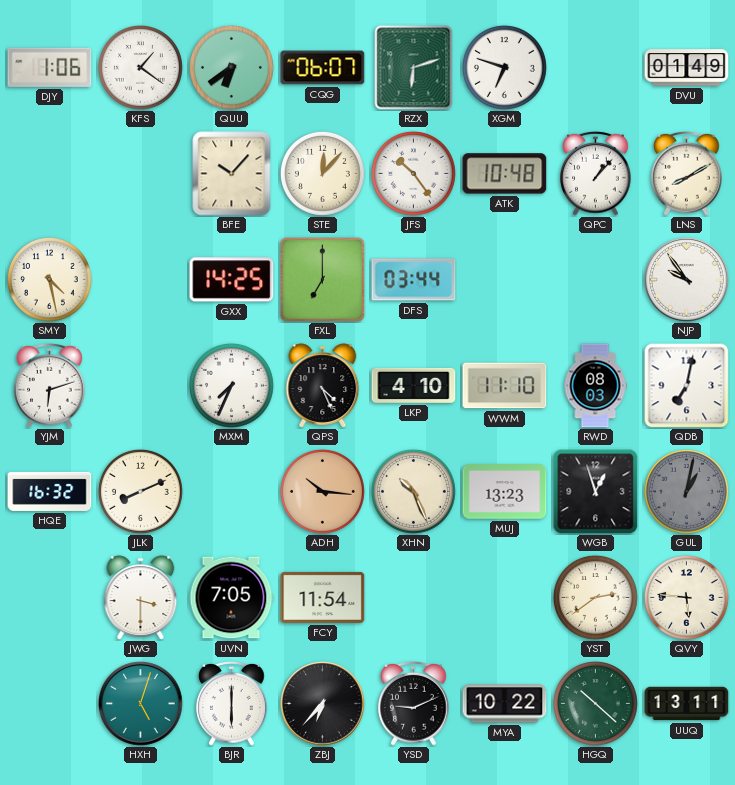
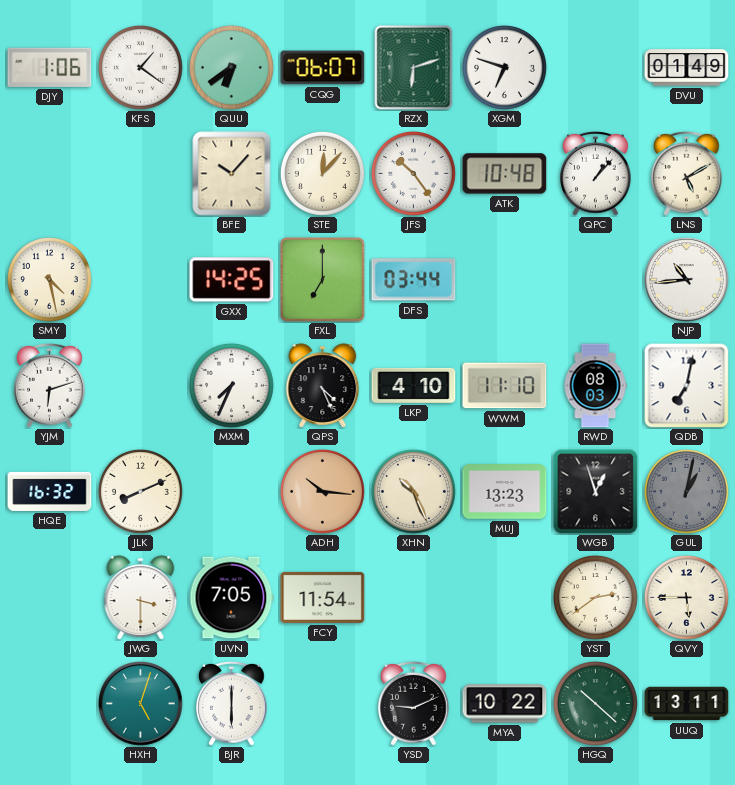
LNS: 8:10 -> 5:10 (687, 174)
NJP: 9:54 -> 10:44 (687, 280)
QVY: 5:46 -> 5:45 (686, 597)
ZBJ: 6:37 -> none (323, 704)
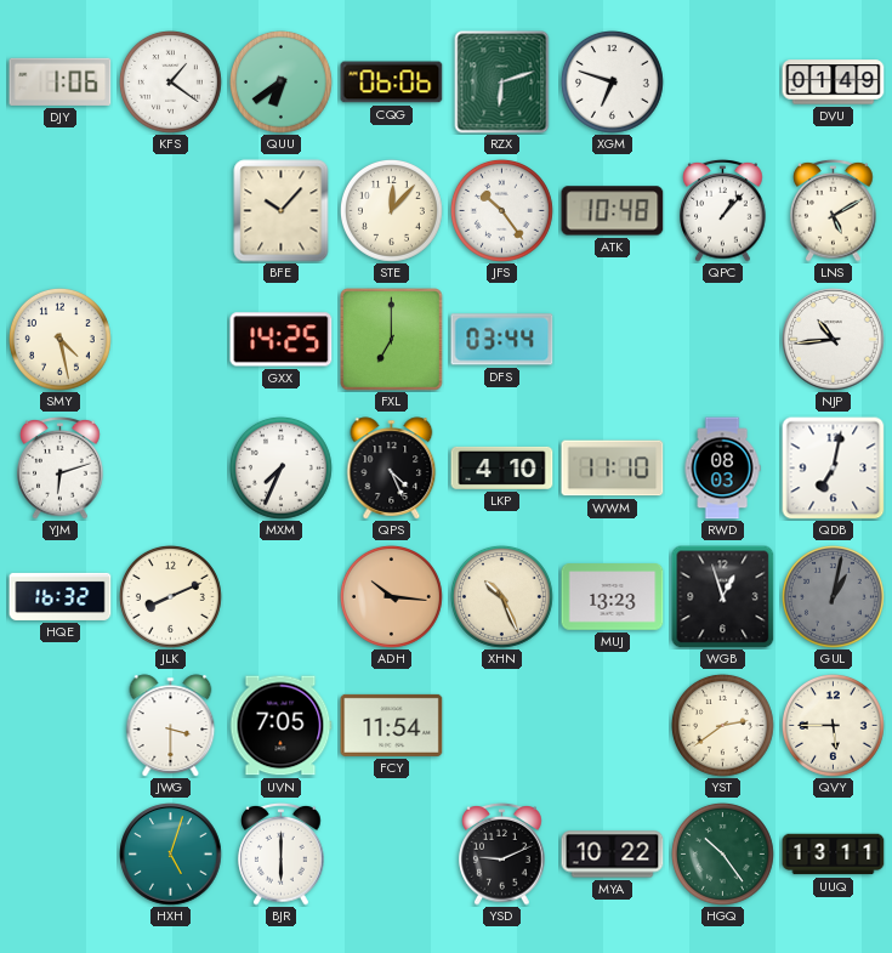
CQG: 06:07 -> 06:06 (392, 83)
HGQ: 10:22 -> 10:24 (722, 853)
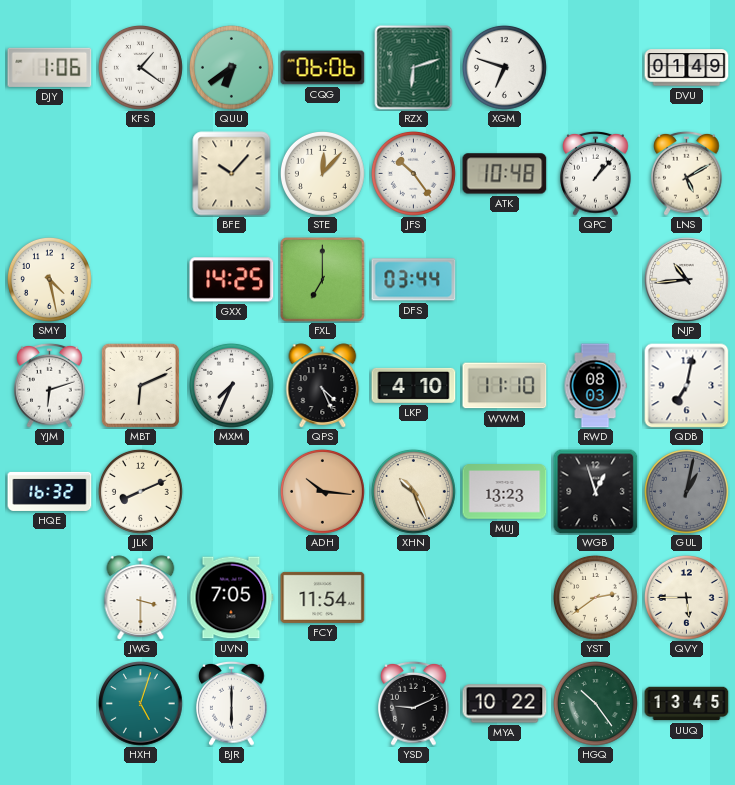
MBT: none -> 6:11 (140, 385)
UUQ: 13:11 -> 13:45 (687, 704)
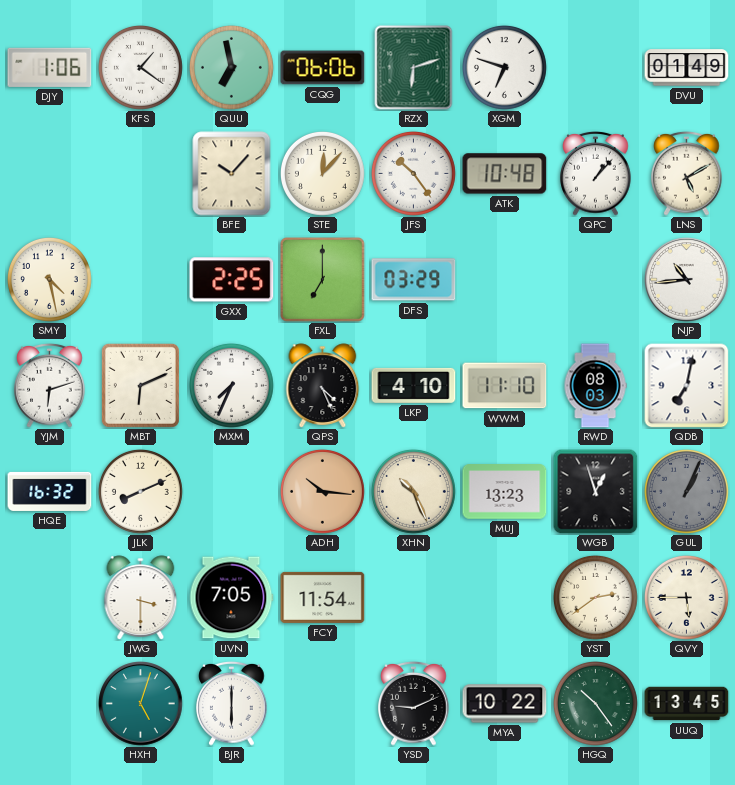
QUU: 6:39 -> 6:58 (231, 67)
GXX: 14:25 -> 2:25 (232, 280)
DFS: 03:44 -> 03:29 (414, 280)
GUL: 1:02 -> 1:04 (686, 491)
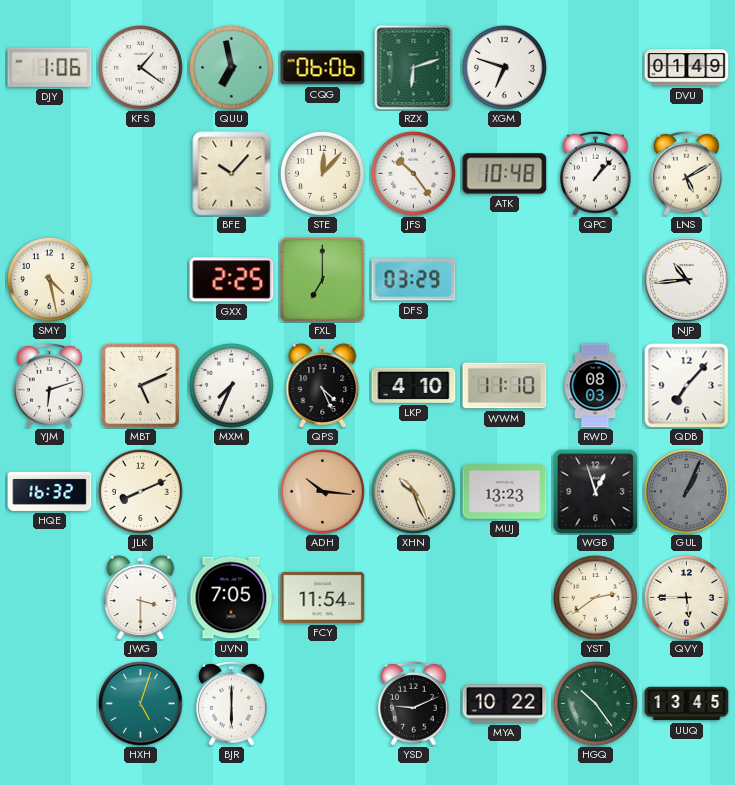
MBT: 6:11 -> 5:11 (140, 385)
QDB: 7:02 -> 7:07 (687, 386)
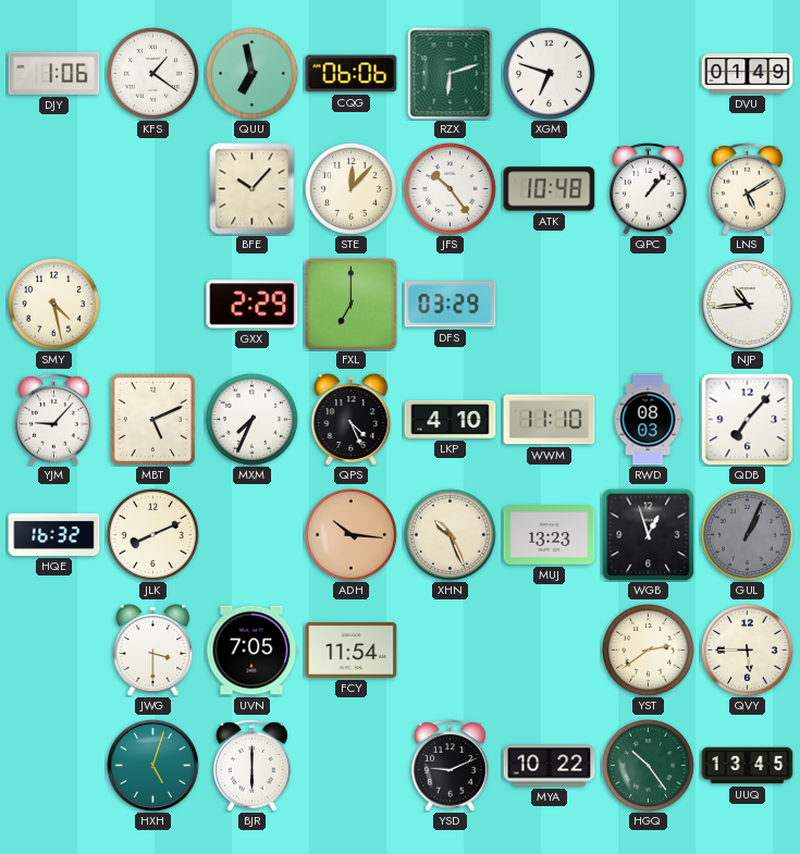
GXX: 2:25 -> 2:29 (253, 305)
YJM: 6:12 -> 9:07 (54, 420)
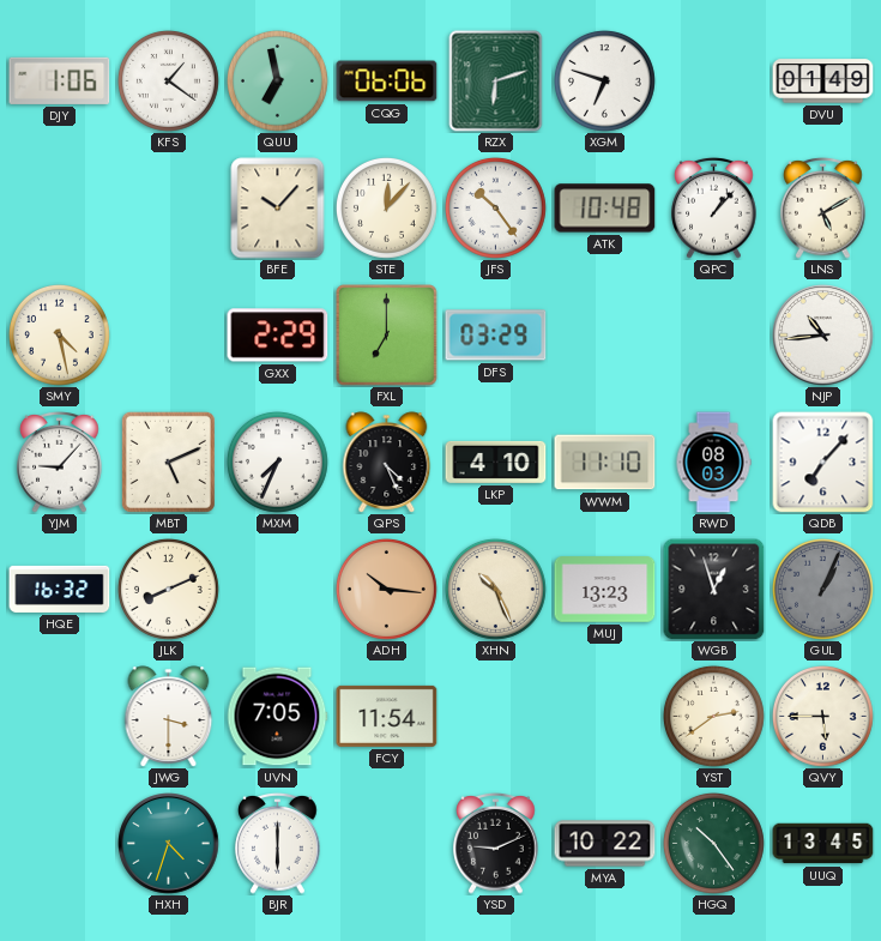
HXH: 5:03 -> 4:33 (169, 844)
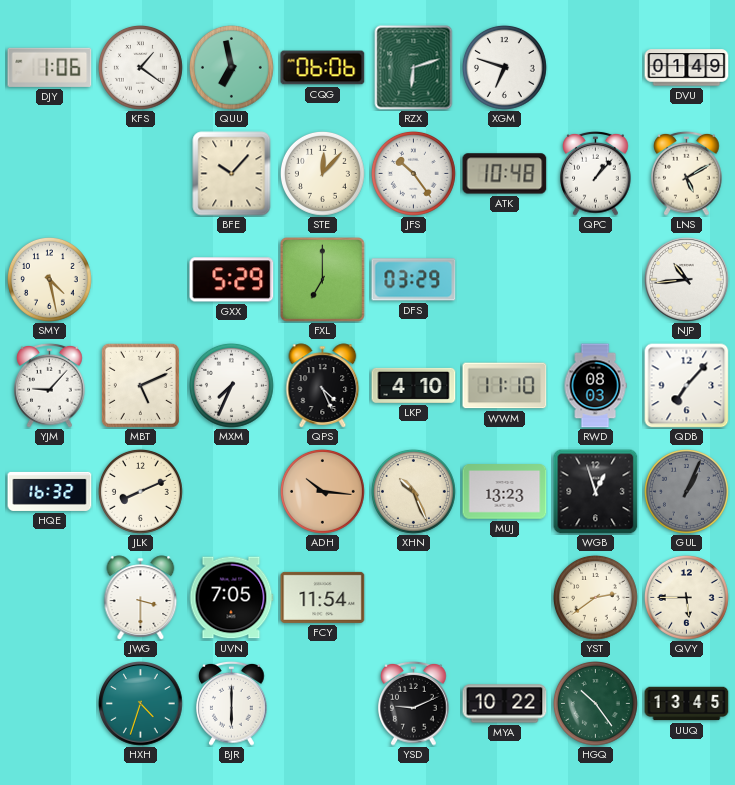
GXX: 2:29 -> 5:29 (232, 280)
